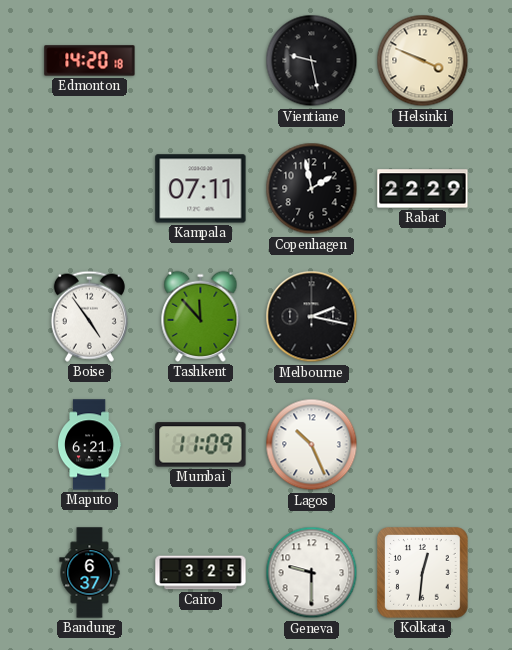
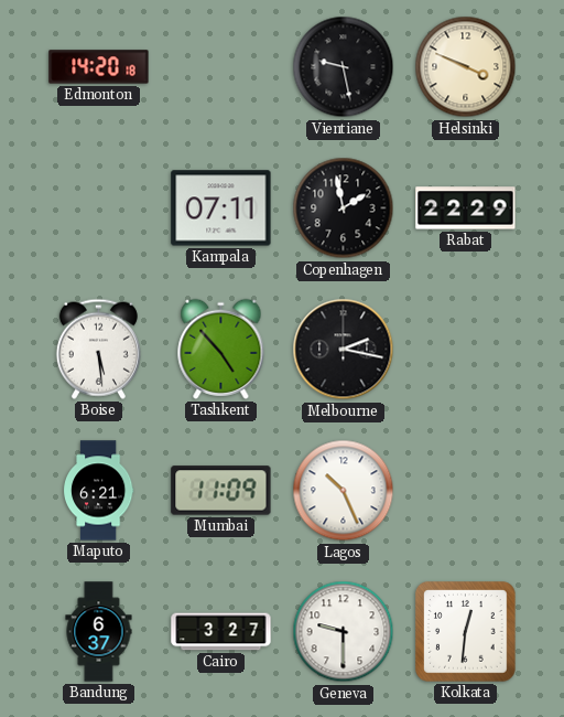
Boise: 4:54 -> 5:29 (98, 349)
Tashkent: 11:53 -> 4:53 (221, 349)
Cairo: 3:25 -> 3:27 (221, 632)
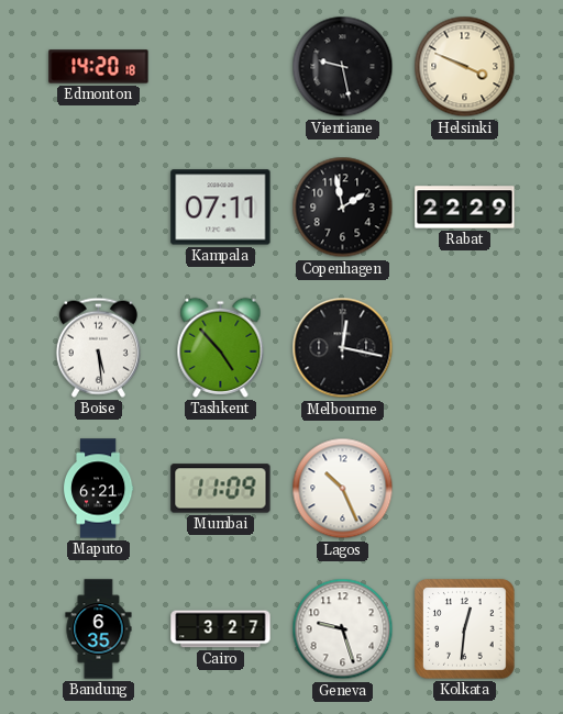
Melbourne: 2:17 -> 12:17 (343, 348)
Bandung: 6:37 -> 6:35 (99, 629)
Geneva: 9:30 -> 9:27 (343, 629)
